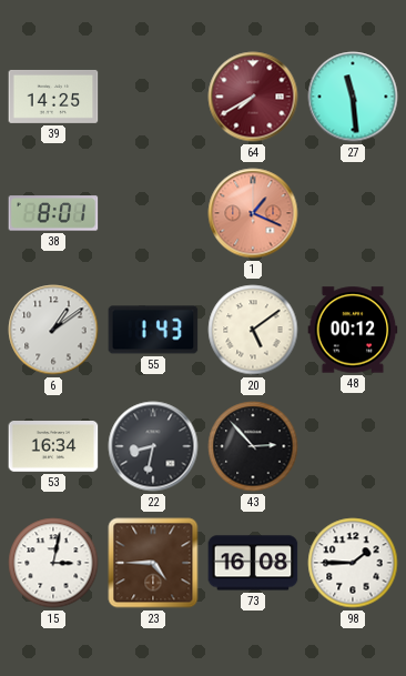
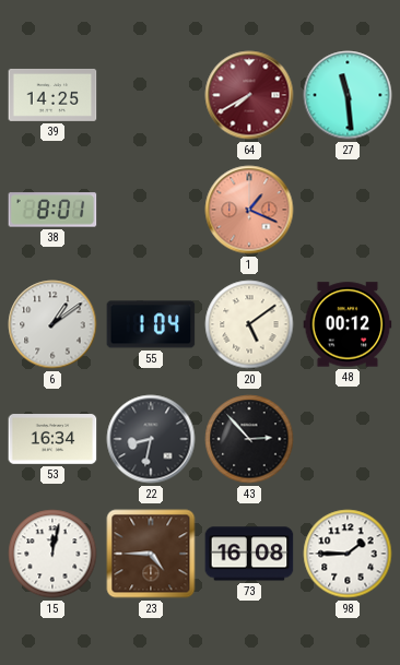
55: 1:43 -> 1:04 (151, 324)
15: 3:02 -> 12:02 (52, 554)
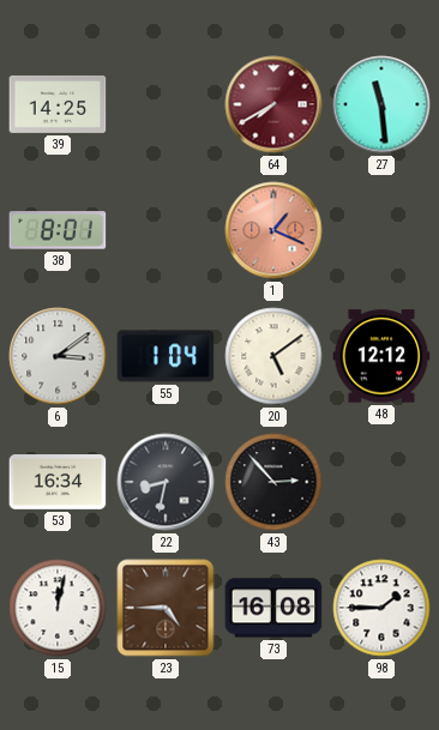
6: 1:09 -> 3:09 (58, 356)
48: 00:12 -> 12:12 (381, 356)
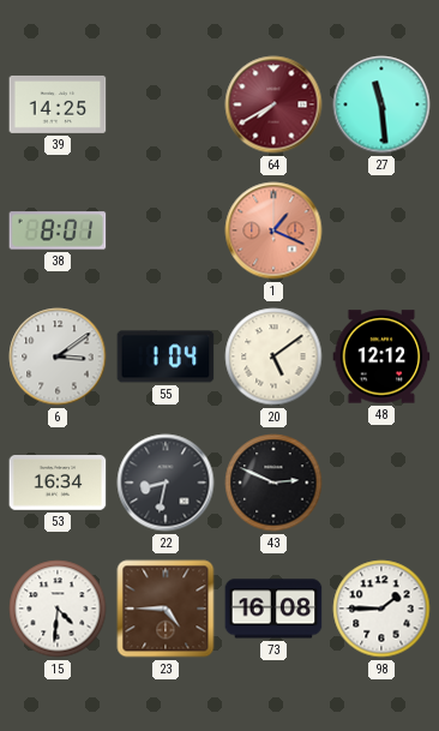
43: 2:53 -> 2:49 (273, 483)
15: 12:02 -> 4:31 (58, 609)
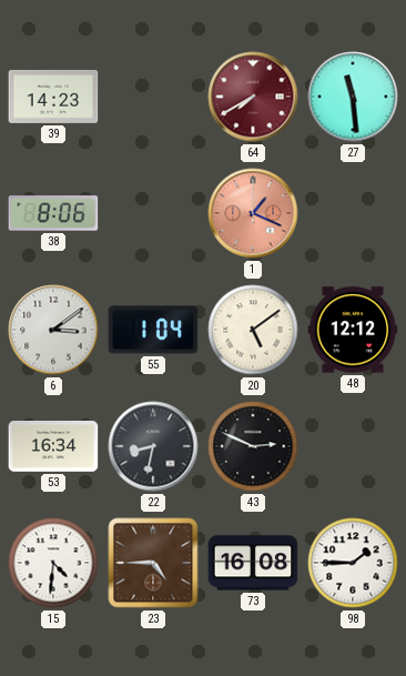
39: 14:25 -> 14:23 (53, 97)
38: 8:01 -> 8:06 (53, 213)
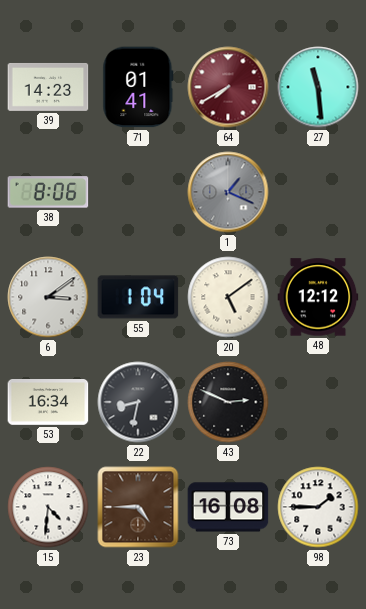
71: none -> 01:41 (138, 87)
1 dial: salmon -> grey (228, 192)
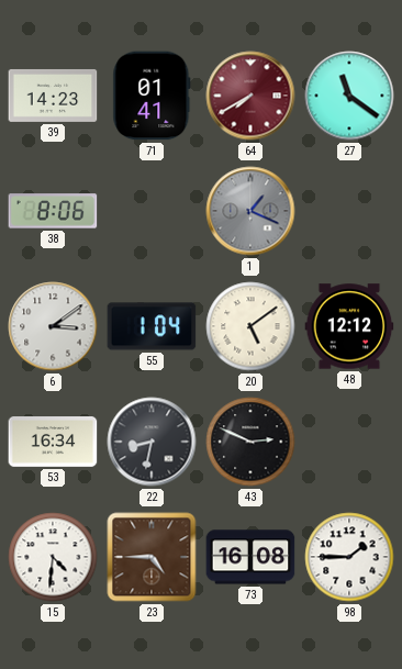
27: 11:29 -> 11:21 (349, 96)
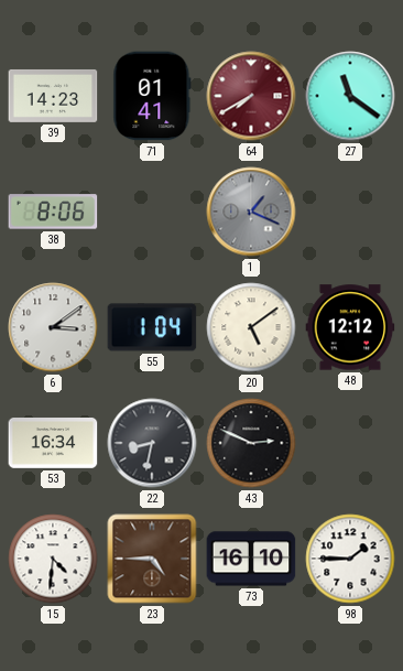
73: 16:08 -> 16:10 (251, 559)
